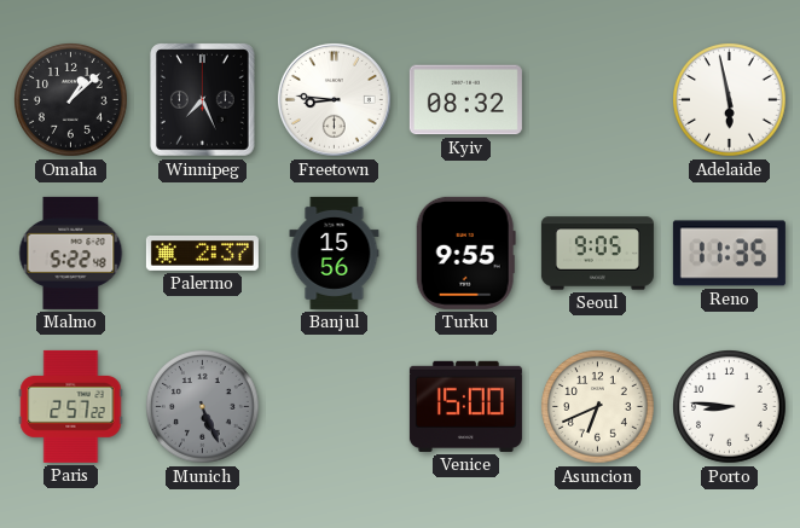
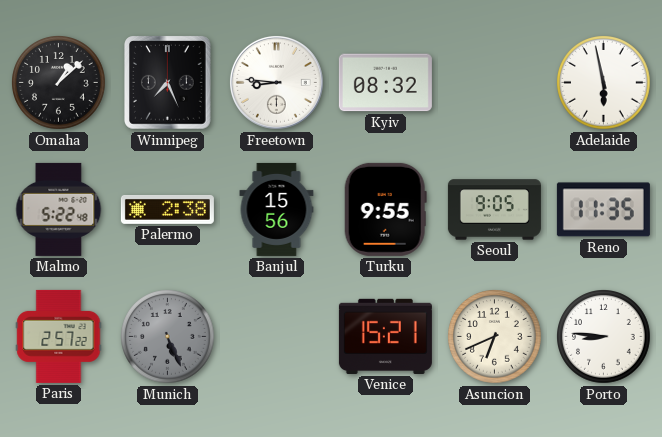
Palermo: 2:37 -> 2:38 (167, 209)
Venice: 15:00 -> 15:21 (385, 336)
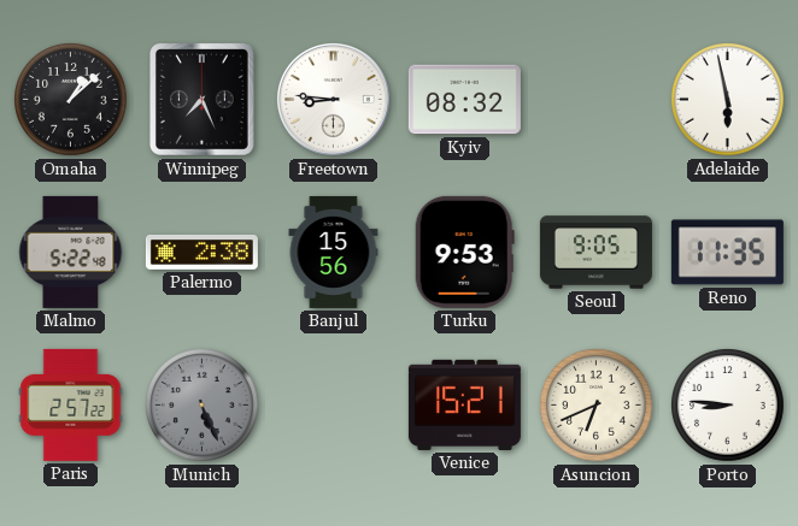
Turku: 9:55 -> 9:53 (464, 252)
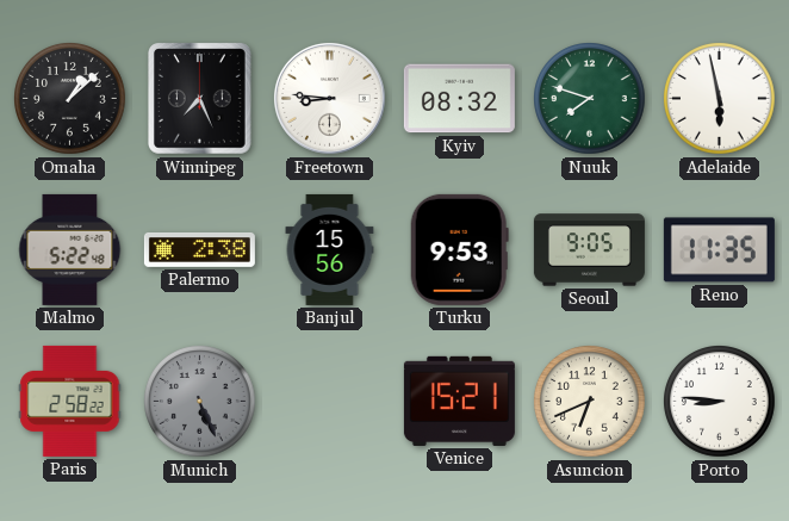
Nuuk: none -> 7:48 (590, 99)
Paris: 2:57 -> 2:58 (70, 401)
